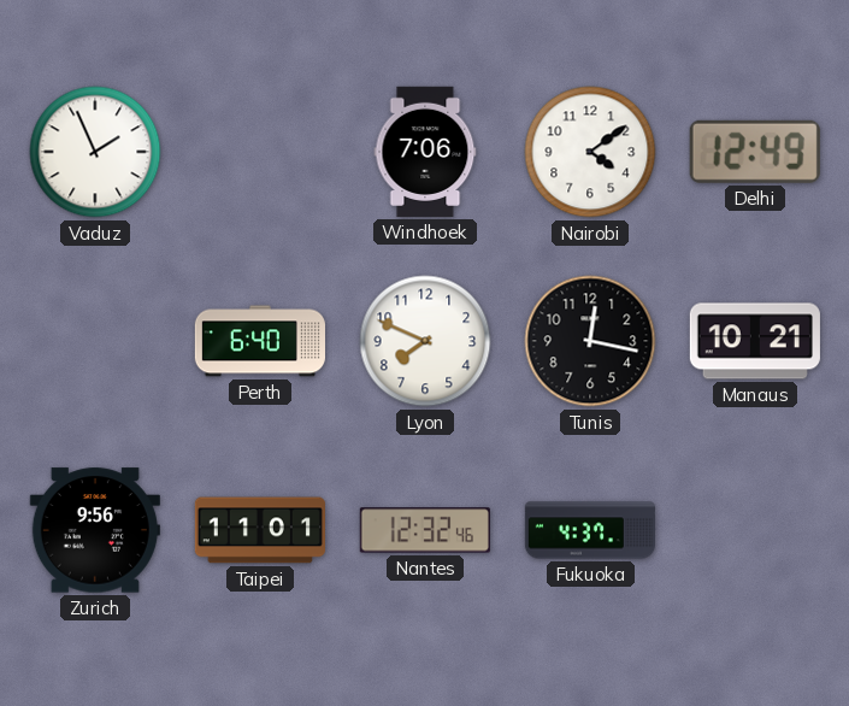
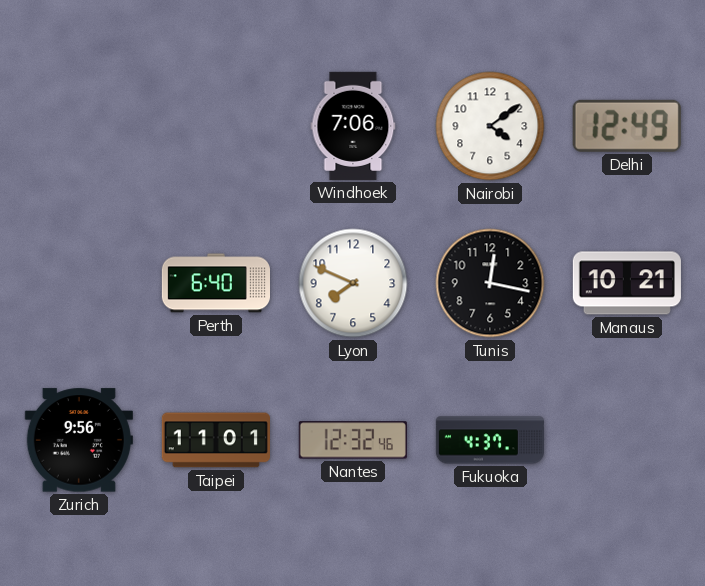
Vaduz: 1:56 -> none (95, 152)
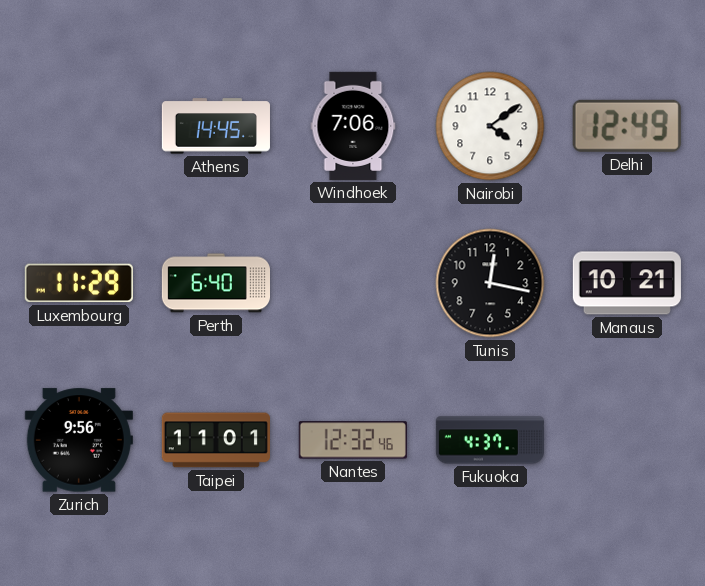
Athens: none -> 14:45 (216, 126)
Luxembourg: none -> 11:29 (79, 283)
Lyon: 7:49 -> none (353, 283)
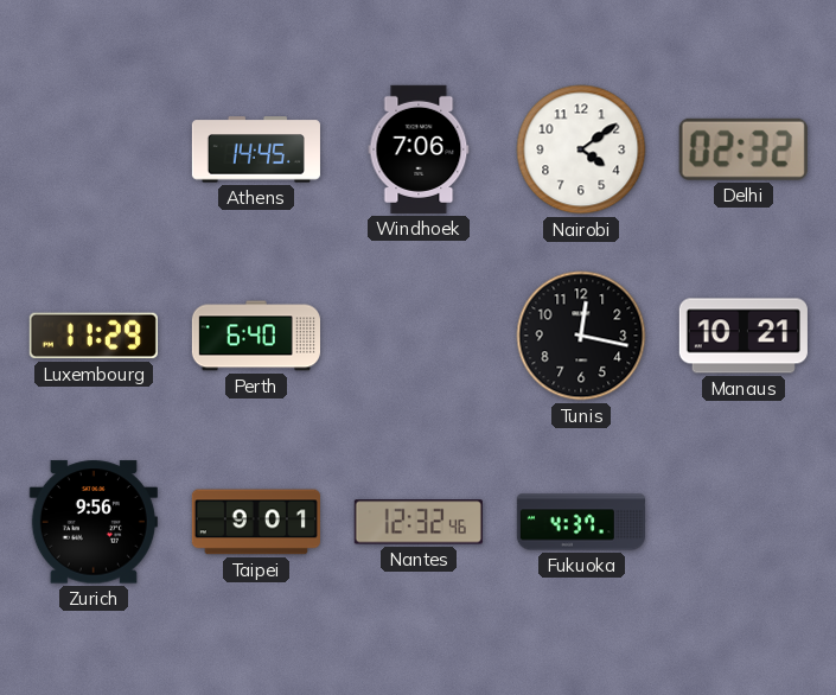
Delhi: 12:49 -> 02:32 (744, 149)
Taipei: 11:01 -> 9:01 (256, 522)
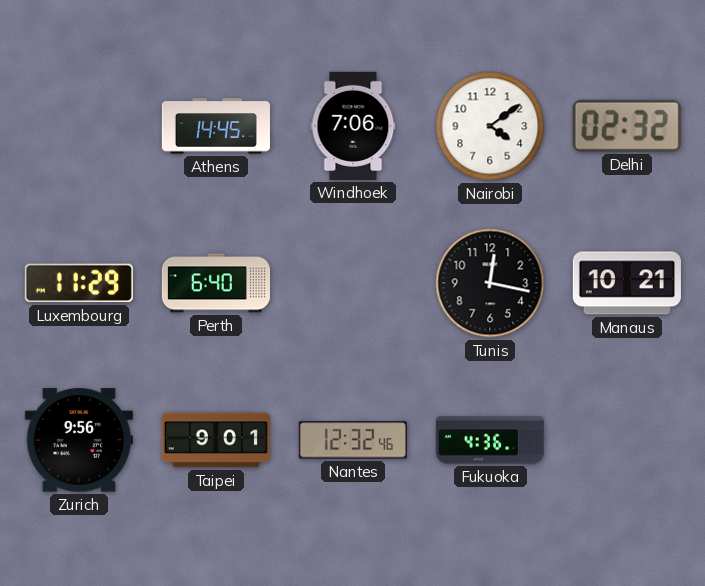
Fukuoka: 4:37 -> 4:36 (489, 440)
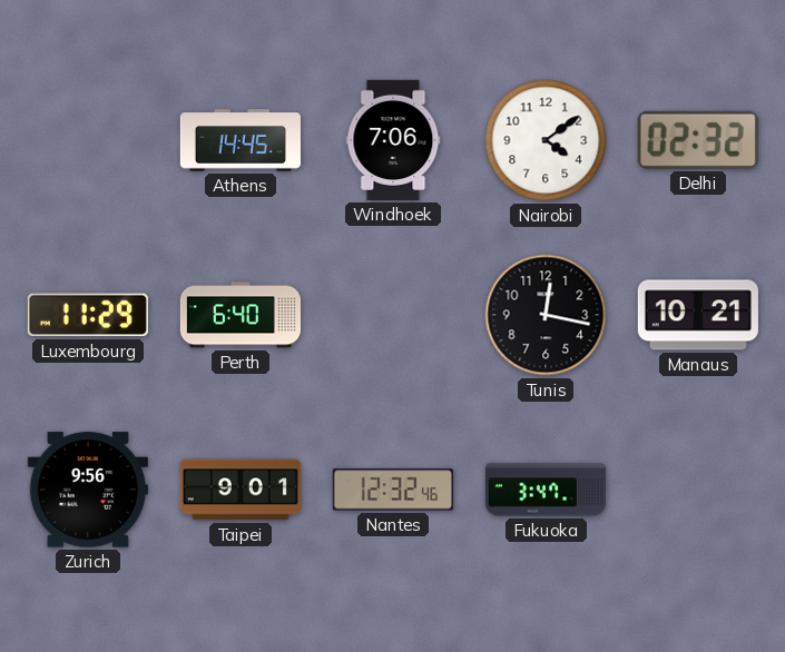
Fukuoka: 4:36 -> 3:47 (544, 490)
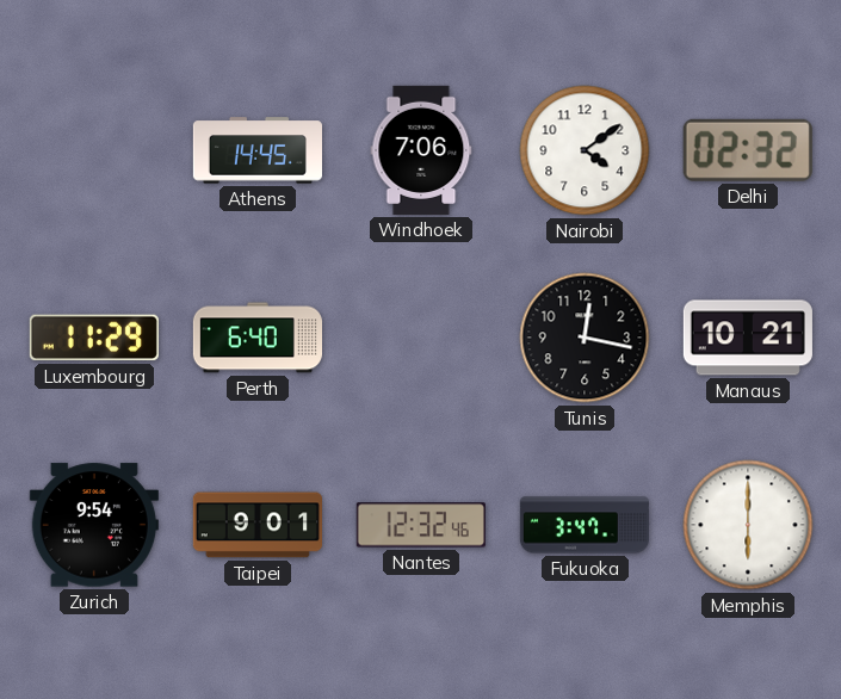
Zurich: 9:56 -> 9:54 (94, 525)
Memphis: none -> 6:00 (748, 525)
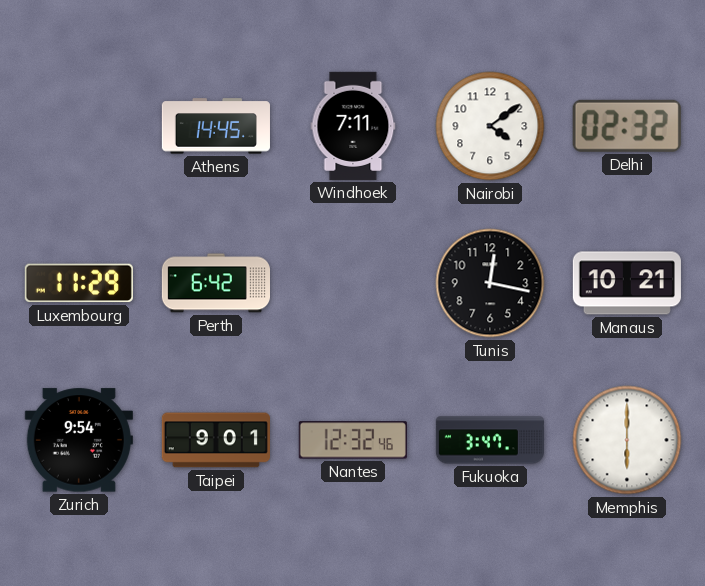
Windhoek: 7:06 -> 7:11 (353, 126)
Perth: 6:40 -> 6:42 (215, 283)
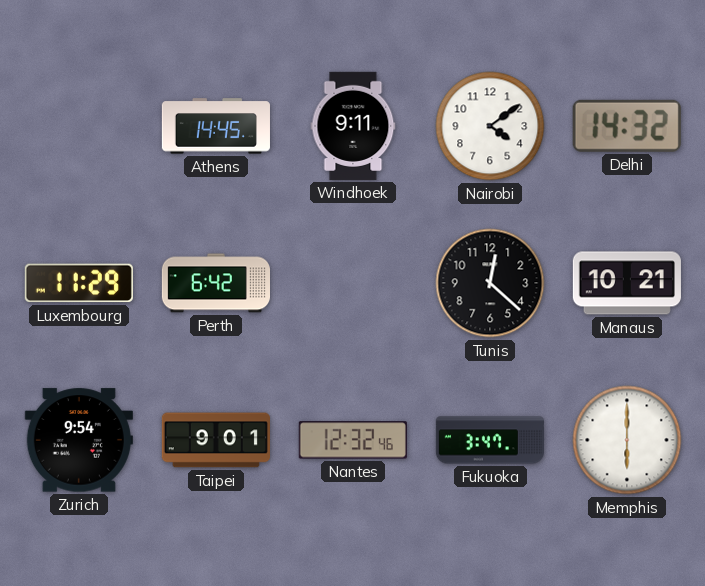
Windhoek: 7:11 -> 9:11 (353, 126)
Delhi: 02:32 -> 14:32 (627, 126)
Tunis: 12:17 -> 12:22 (490, 283)
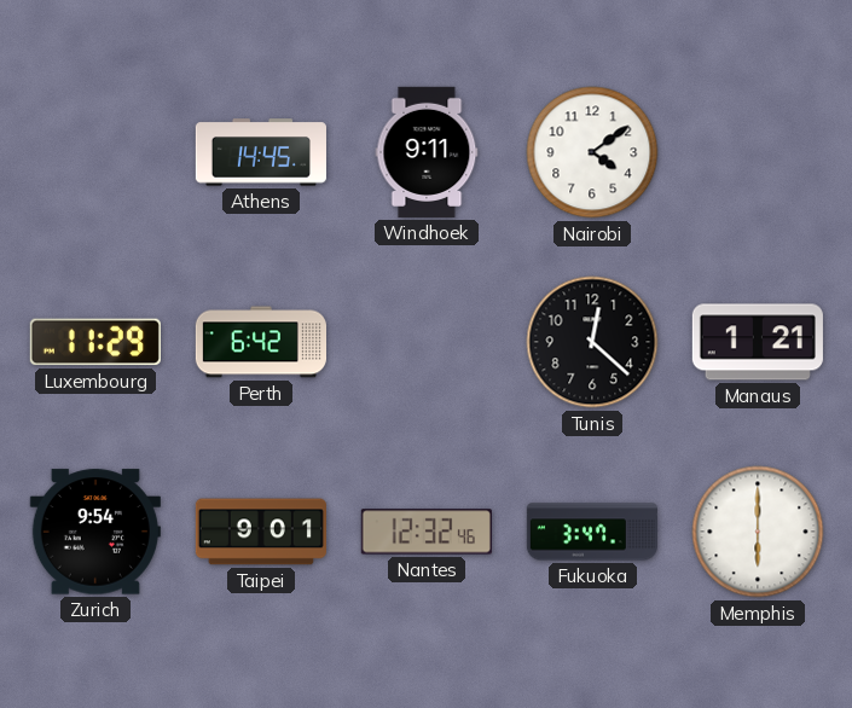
Delhi: 14:32 -> none (627, 126)
Manaus: 10:21 -> 1:21 (758, 342)
